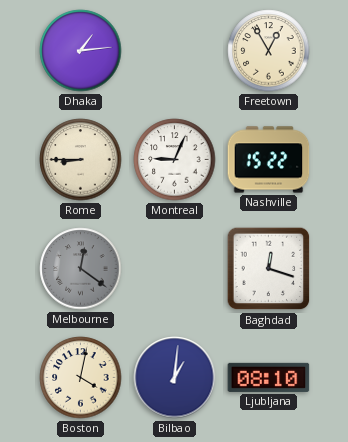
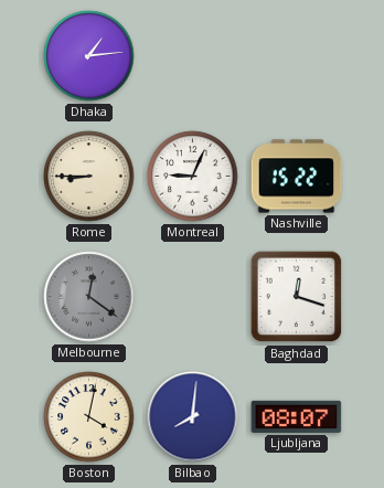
Freetown: 12:55 -> none (269, 51)
Bilbao: 1:01 -> 8:01 (193, 417)
Ljubljana: 08:10 -> 08:07 (297, 416)
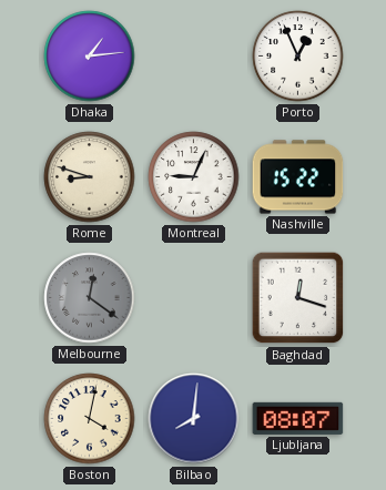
Porto: none -> 12:56 (298, 57)
Rome: 8:45 -> 8:48 (90, 177)
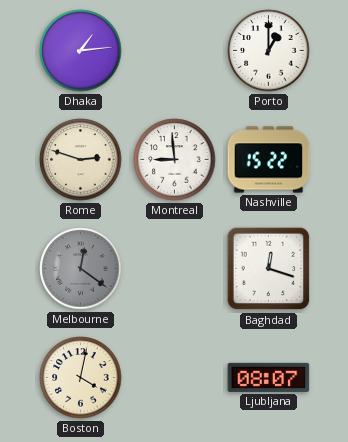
Porto: 12:56 -> 1:00 (269, 51)
Rome: 8:48 -> 2:48 (81, 160)
Montreal: 9:04 -> 8:59 (175, 160)
Bilbao: 8:01 -> none (194, 419)
